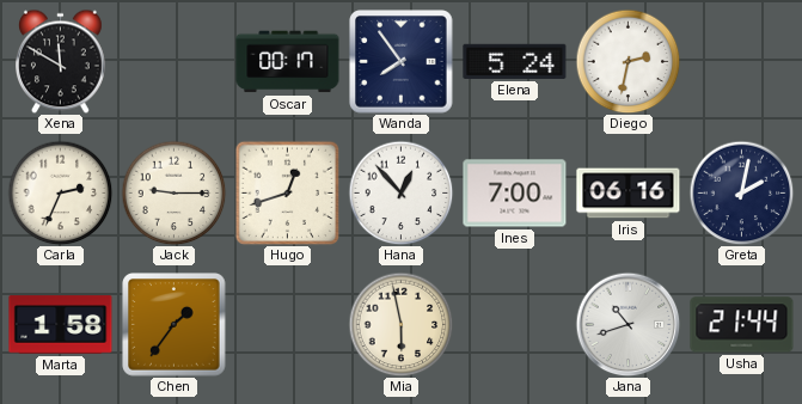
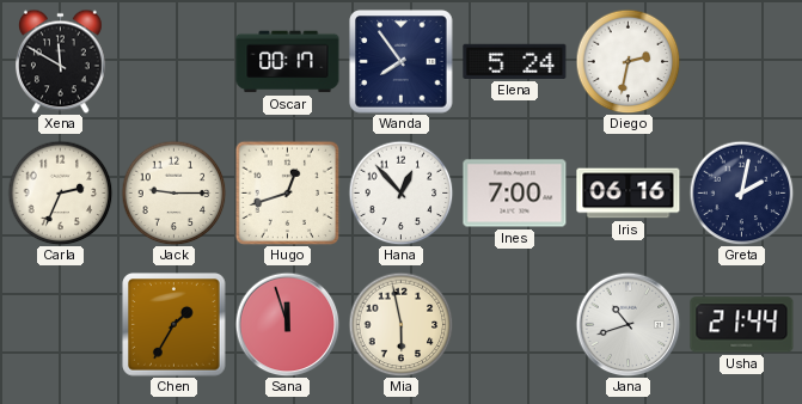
Marta: 1:58 -> none (61, 325)
Chen: 1:36 -> 1:35 (175, 325)
Sana: none -> 11:57 (287, 324)
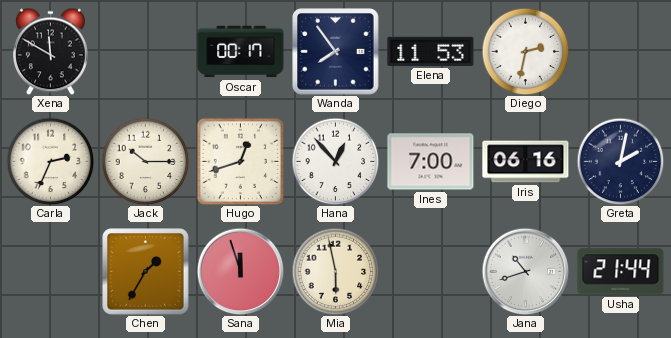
Elena: 5:24 -> 11:53 (431, 51)
Jack: 9:15 -> 10:15 (145, 161)
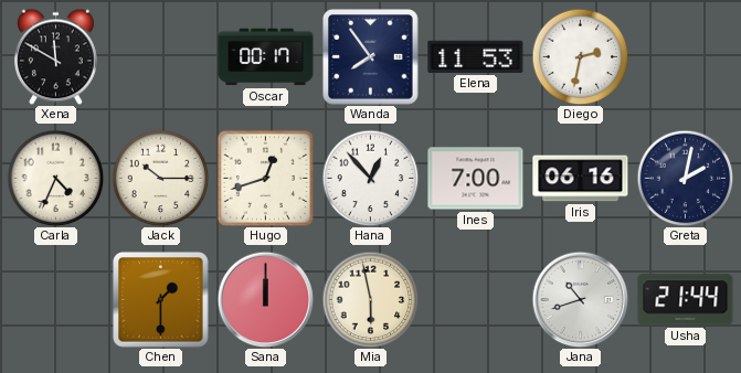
Carla: 2:34 -> 4:34 (55, 178)
Chen: 1:35 -> 1:30 (161, 300)
Sana: 11:57 -> 12:00 (265, 299)
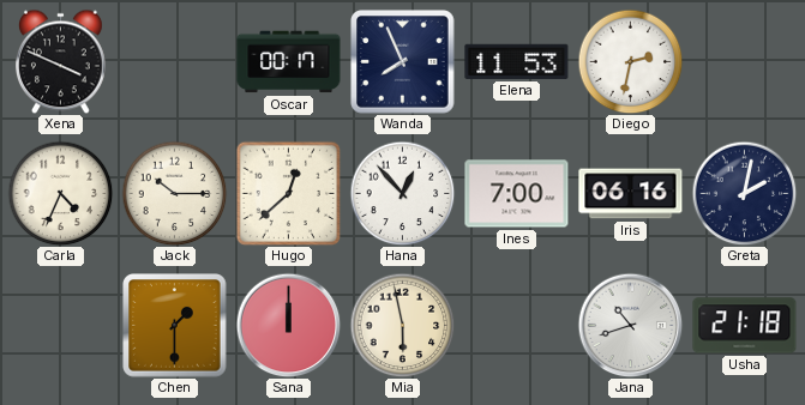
Xena: 11:50 -> 3:49 (61, 61)
Wanda: 7:54 -> 7:56 (403, 62)
Hugo: 12:42 -> 12:38 (288, 193)
Usha: 21:44 -> 21:18 (745, 326)
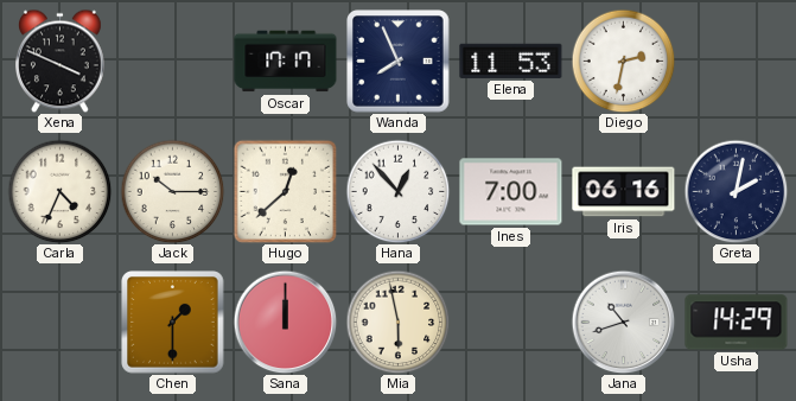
Oscar: 00:17 -> 17:17 (286, 62)
Usha: 21:18 -> 14:29 (737, 323)
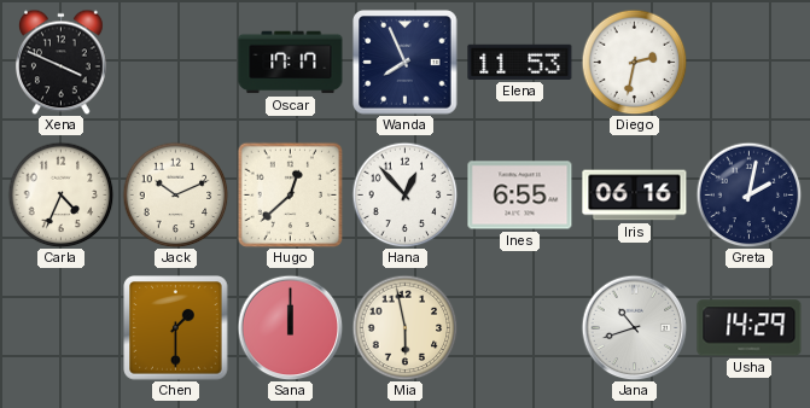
Jack: 10:15 -> 10:11 (175, 194)
Ines: 7:00 -> 6:55 (520, 196)
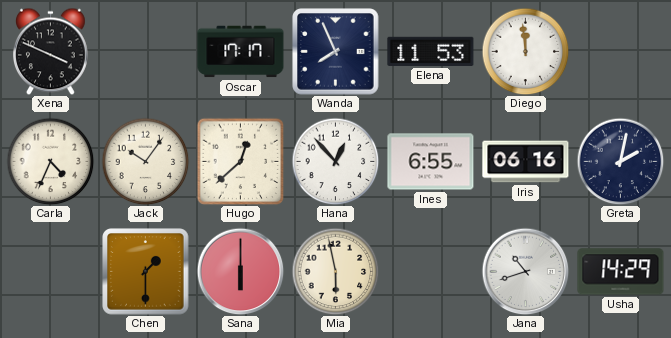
Diego: 2:32 -> 11:59 (525, 51)
Jack: 10:11 -> 10:06 (145, 161)
Sana: 12:00 -> 6:00 (240, 271)
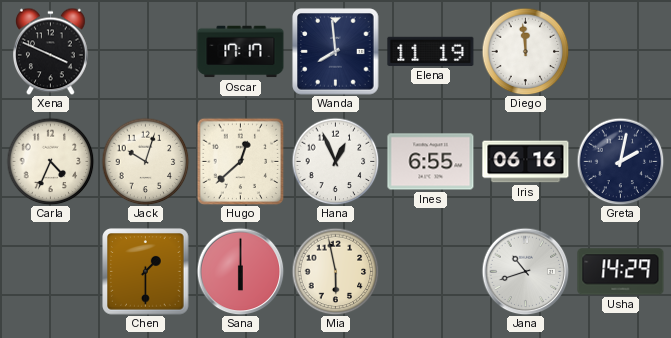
Wanda: 7:56 -> 7:59 (336, 52)
Elena: 11:53 -> 11:19 (431, 51)
Jack: 10:06 -> 10:03 (145, 161)
Hana: 12:53 -> 12:56 (335, 161)
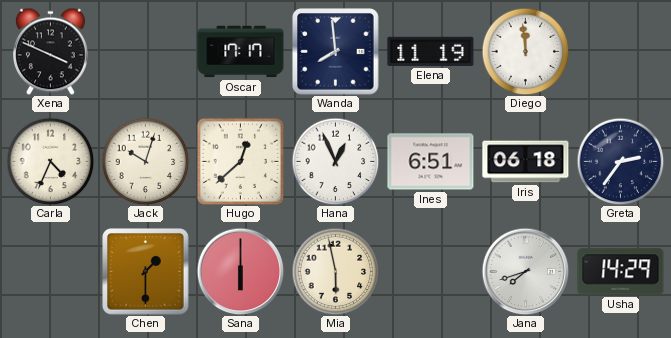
Ines: 6:55 -> 6:51 (431, 162)
Iris: 06:16 -> 06:18 (526, 162)
Greta: 2:02 -> 2:36 (620, 161)
Jana: 10:42 -> 7:42 (525, 271)
